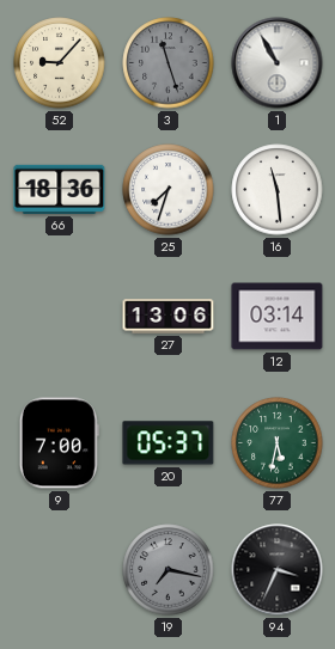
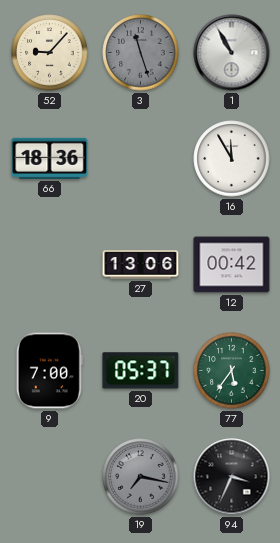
25: 7:33 -> none (169, 190)
16: 11:29 -> 11:55 (232, 159)
12: 03:14 -> 00:42 (232, 265)
77: 5:32 -> 5:36 (232, 371)
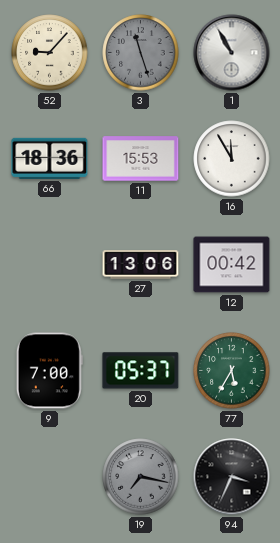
11: none -> 15:53 (141, 159)
77: 5:36 -> 5:35 (232, 371)
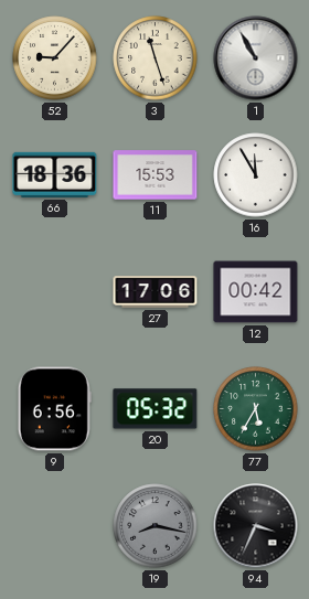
3 dial: grey -> cream (156, 58)
27: 13:06 -> 17:06 (156, 292)
9: 7:00 -> 6:56 (54, 409)
20: 05:37 -> 05:32 (156, 409)
19: 7:17 -> 8:17 (156, 526)
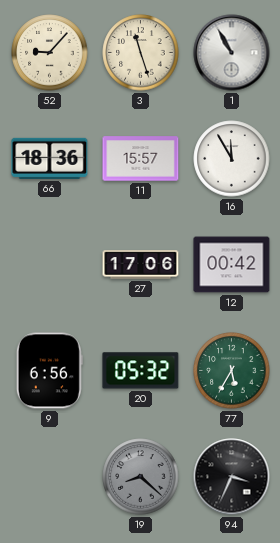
11: 15:53 -> 15:57 (141, 159)
19: 8:17 -> 8:22 (141, 477)
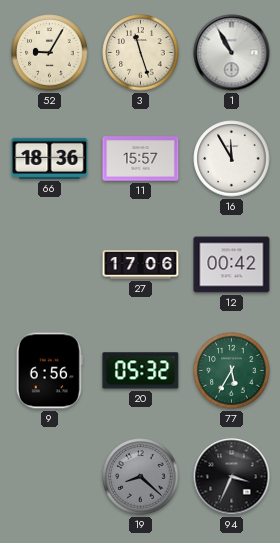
52: 9:07 -> 9:05 (50, 53)
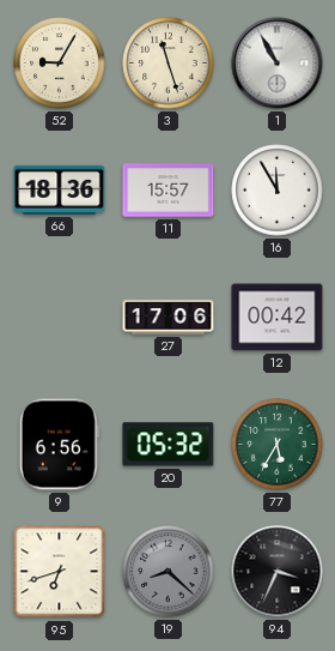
95: none -> 6:42 (60, 572)
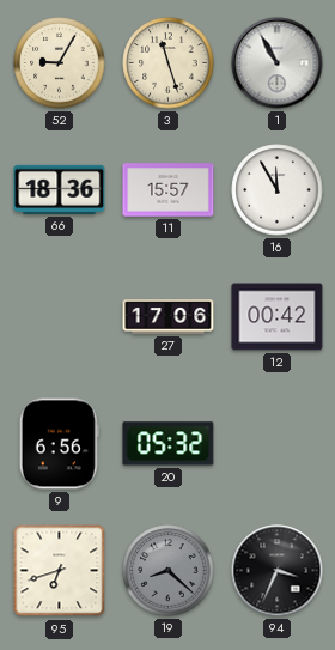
77: 5:35 -> none (278, 445)
